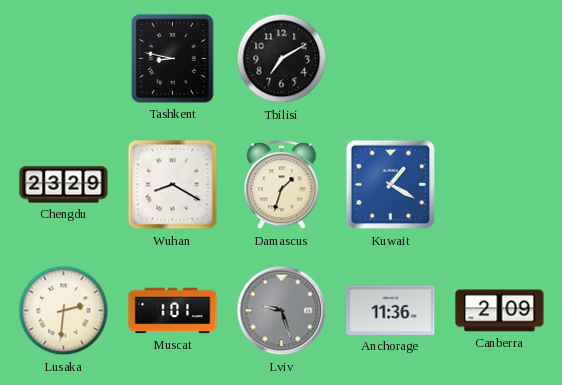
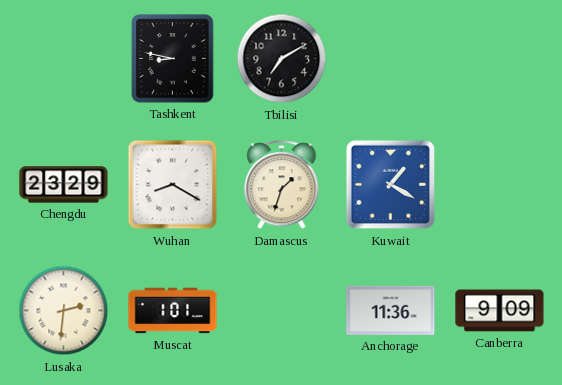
Lviv: 9:27 -> none (282, 311)
Canberra: 2:09 -> 9:09 (500, 311)
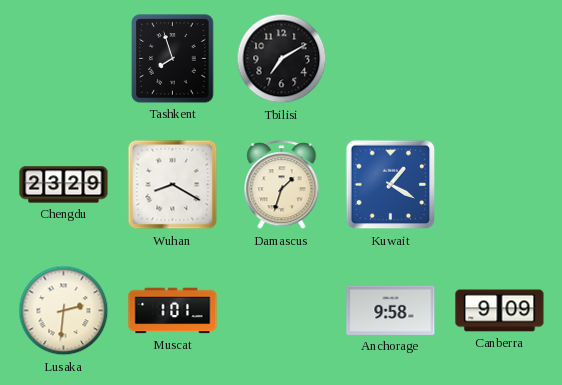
Tashkent: 8:47 -> 7:57 (173, 59)
Anchorage: 11:36 -> 9:58 (391, 310)
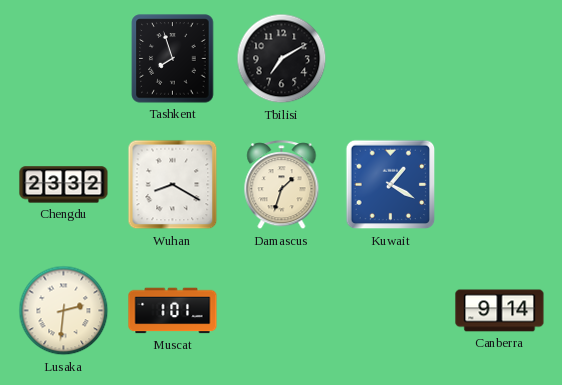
Chengdu: 23:29 -> 23:32 (64, 185)
Anchorage: 9:58 -> none (391, 310)
Canberra: 9:09 -> 9:14 (500, 311)
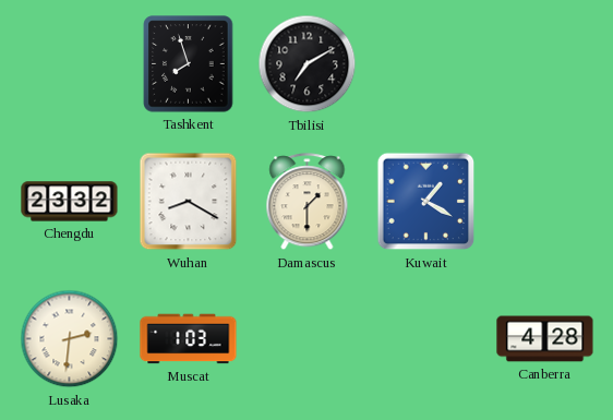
Damascus: 1:33 -> 1:30 (308, 202)
Muscat: 1:01 -> 1:03 (189, 339)
Canberra: 9:14 -> 4:28 (545, 339)
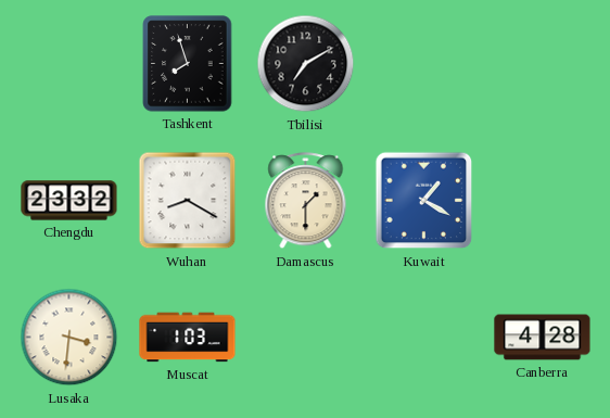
Lusaka: 2:31 -> 3:31 (69, 338)
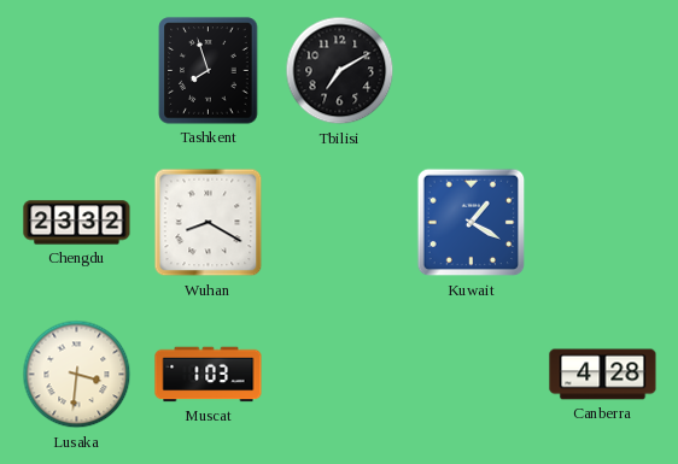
Damascus: 1:30 -> none (306, 201)
